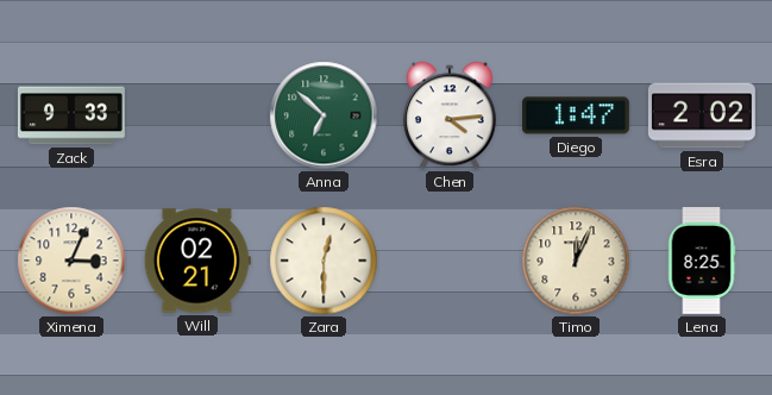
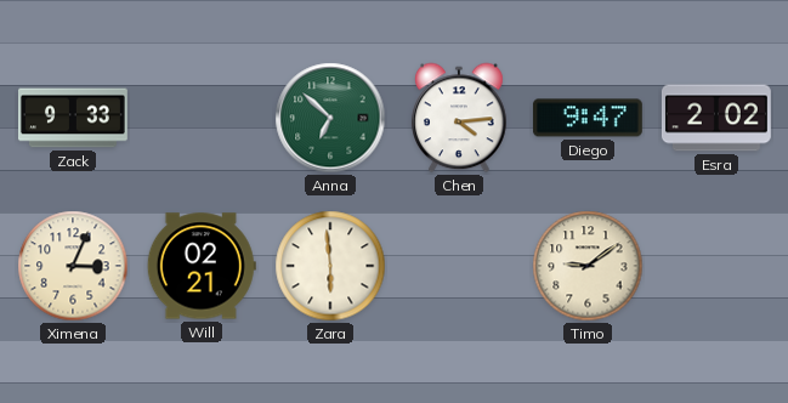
Diego: 1:47 -> 9:47 (588, 118)
Zara: 12:30 -> 5:59 (330, 266)
Timo: 12:04 -> 9:09 (588, 266)
Lena: 8:25 -> none (702, 262)
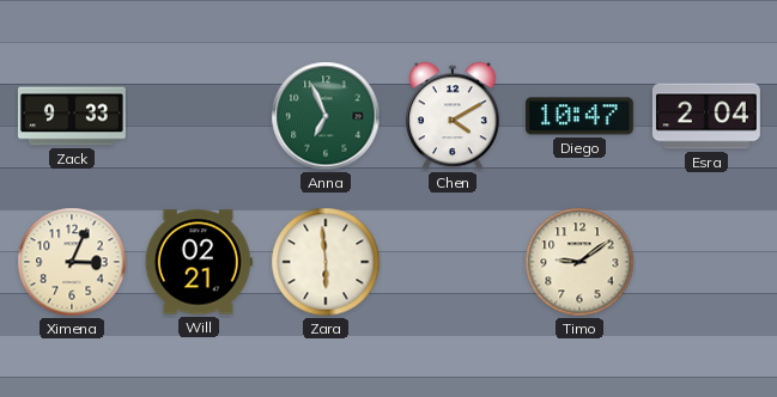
Anna: 6:52 -> 6:56 (326, 116)
Chen: 4:14 -> 4:10 (454, 116)
Diego: 9:47 -> 10:47 (579, 116)
Esra: 2:02 -> 2:04 (706, 116)
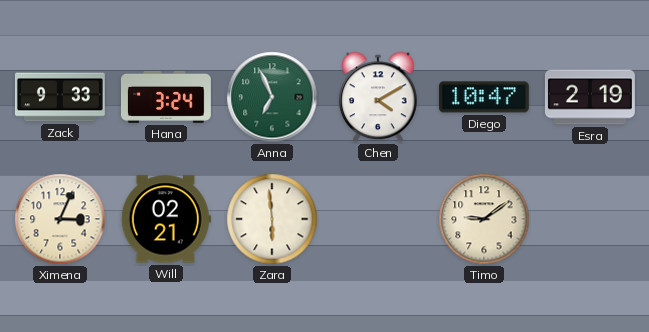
Hana: none -> 3:24 (167, 97)
Esra: 2:04 -> 2:19 (590, 97)
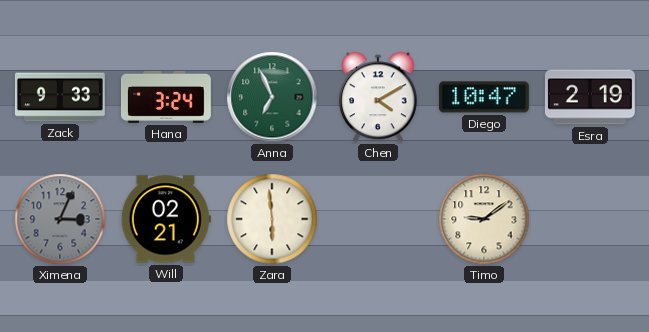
Ximena dial: cream -> grey (60, 219)
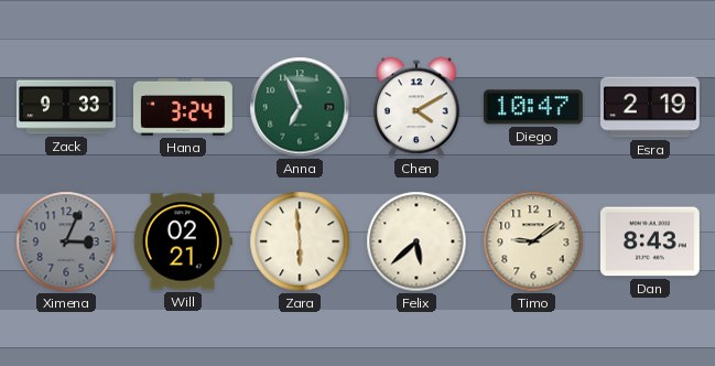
Felix: none -> 5:38 (416, 241)
Dan: none -> 8:43 (650, 241)
